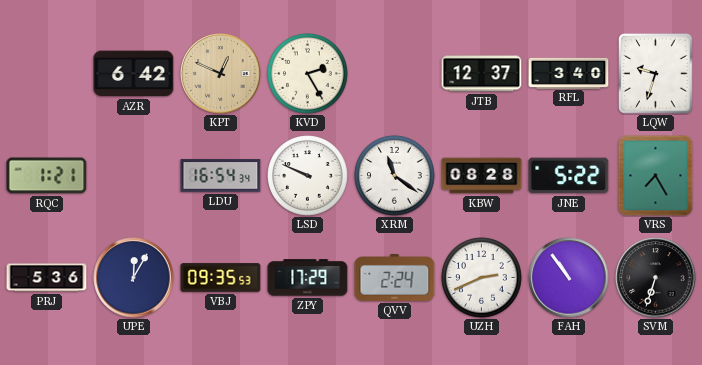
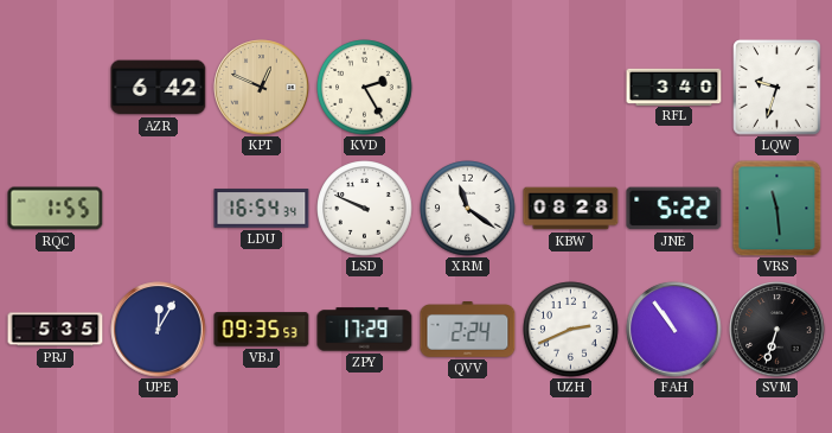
JTB: 12:37 -> none (482, 74)
RQC: 1:21 -> 1:55 (56, 209)
VRS: 7:25 -> 11:29 (777, 208)
PRJ: 5:36 -> 5:35 (56, 330)
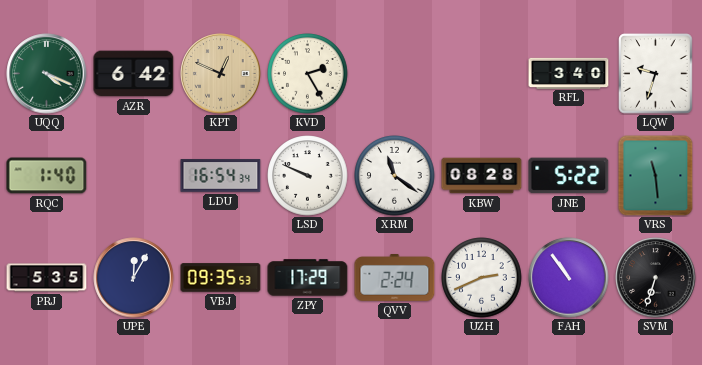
UQQ: none -> 4:19 (47, 74)
RQC: 1:55 -> 1:40 (47, 176)
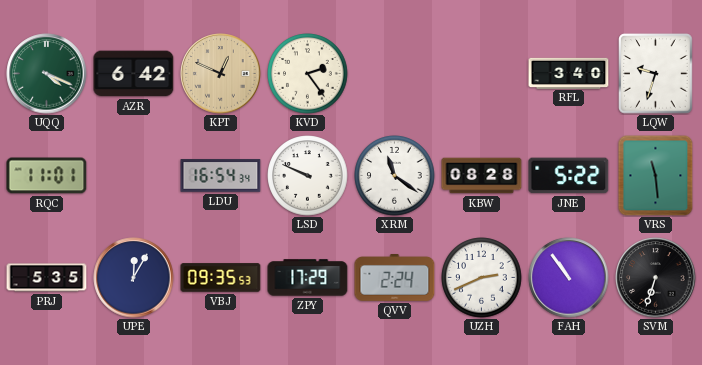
KVD: 2:25 -> 2:24 (308, 74)
RQC: 1:40 -> 11:01 (47, 176)
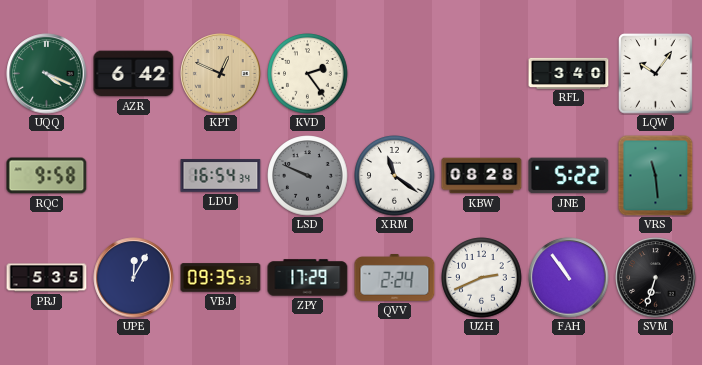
LQW: 9:33 -> 10:06 (656, 74)
RQC: 11:01 -> 9:58 (47, 176)
LSD dial: white -> grey (308, 176)
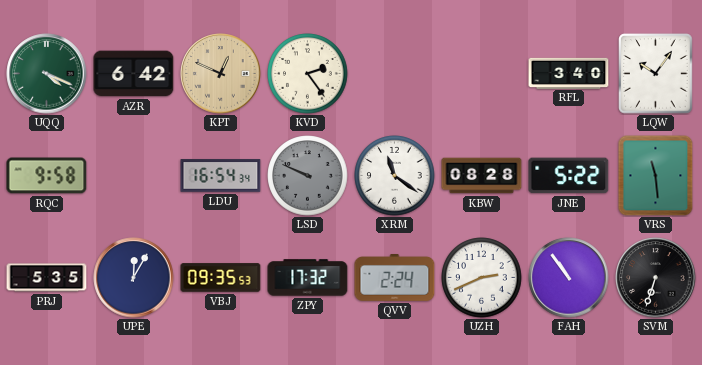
ZPY: 17:29 -> 17:32 (308, 278)
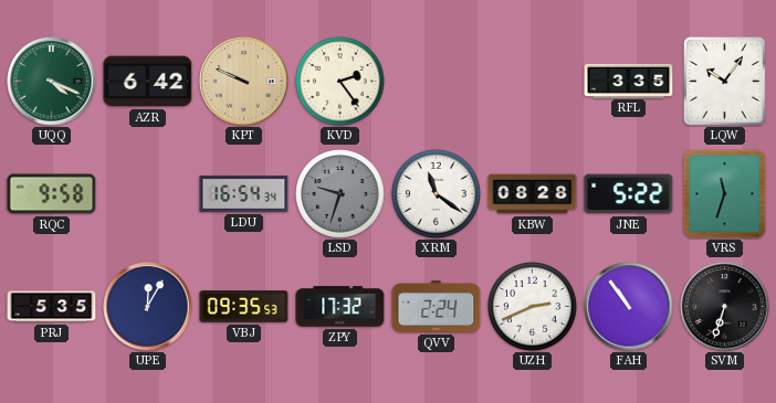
KPT: 12:49 -> 9:49 (244, 82)
RFL: 3:40 -> 3:35 (629, 81)
LSD: 9:49 -> 9:33 (340, 194)
VRS: 11:29 -> 11:33 (725, 193)
